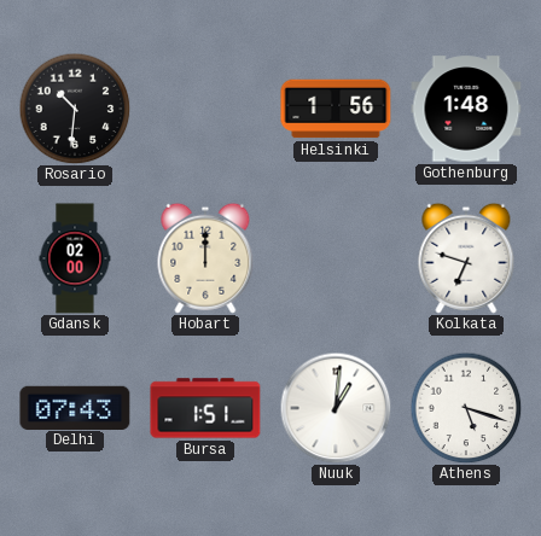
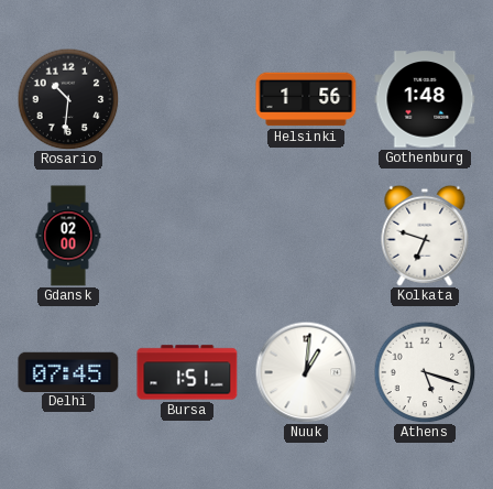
Hobart: 12:00 -> none (205, 258)
Delhi: 07:43 -> 07:45 (68, 371)
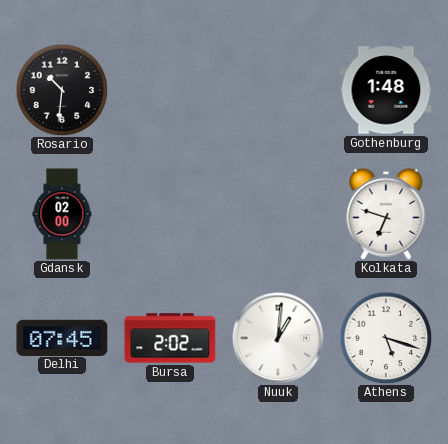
Helsinki: 1:56 -> none (306, 99)
Bursa: 1:51 -> 2:02 (170, 338)
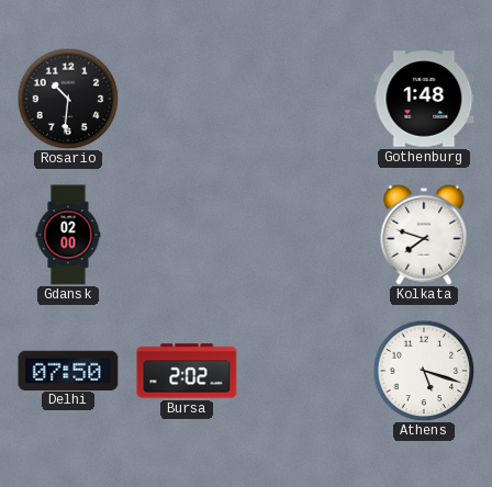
Kolkata: 6:48 -> 7:48 (424, 235)
Delhi: 07:45 -> 07:50 (68, 370)
Nuuk: 1:01 -> none (278, 338)
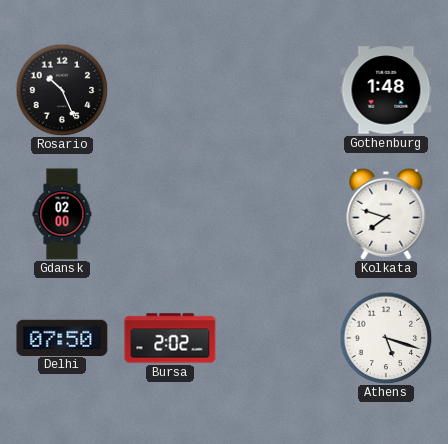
Rosario: 10:31 -> 10:26 (62, 90)
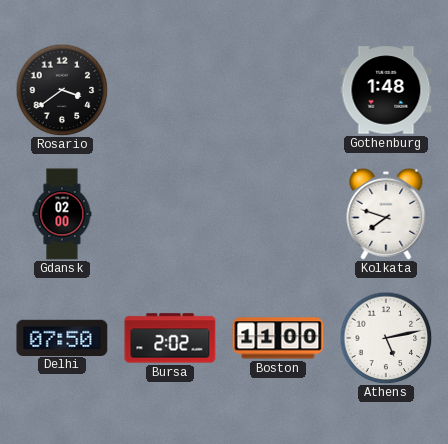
Rosario: 10:26 -> 3:39 (62, 90)
Boston: none -> 11:00 (278, 338)
Athens: 5:18 -> 5:13 (386, 338)
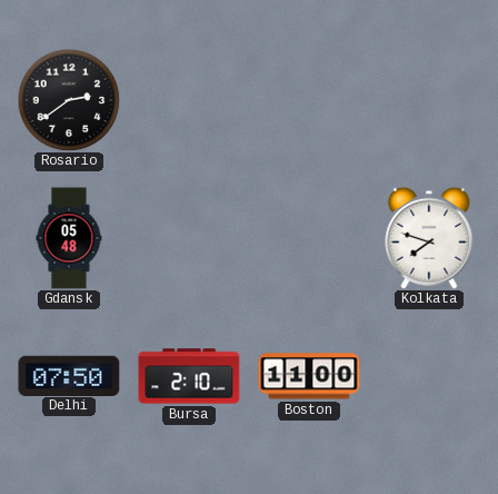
Rosario: 3:39 -> 2:39 (69, 100)
Gothenburg: 1:48 -> none (386, 90)
Gdansk: 02:00 -> 05:48 (69, 238)
Bursa: 2:02 -> 2:10 (189, 376)
Athens: 5:13 -> none (386, 338)
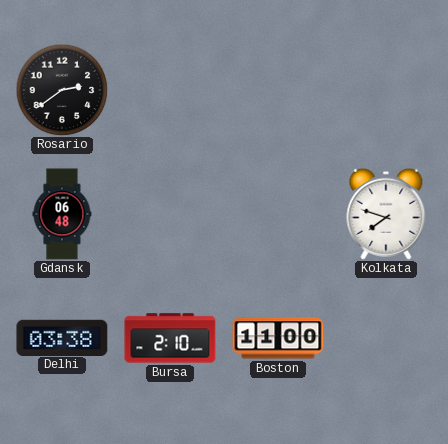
Gdansk: 05:48 -> 06:48 (62, 214)
Delhi: 07:50 -> 03:38 (62, 337)
